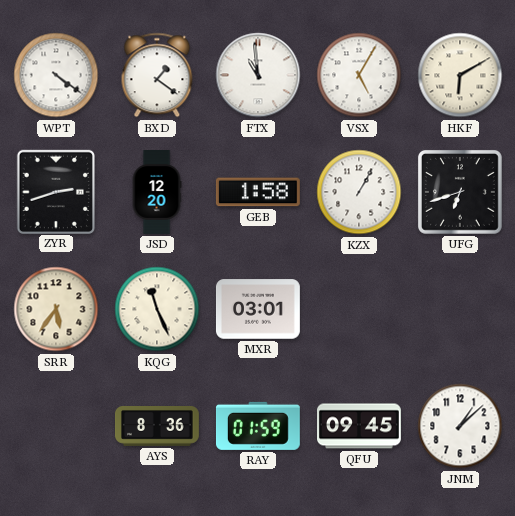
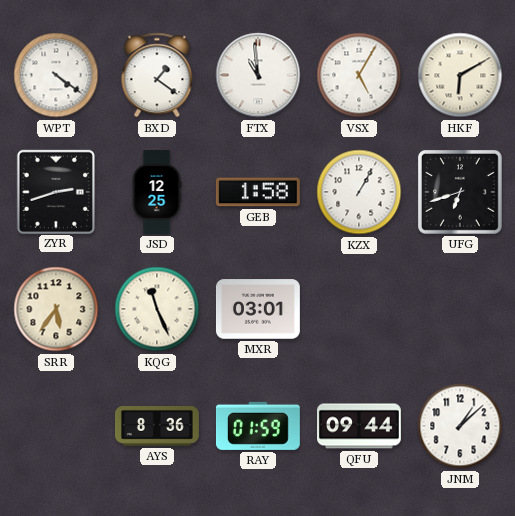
JSD: 12:20 -> 12:25 (157, 193)
QFU: 09:45 -> 09:44 (360, 426)
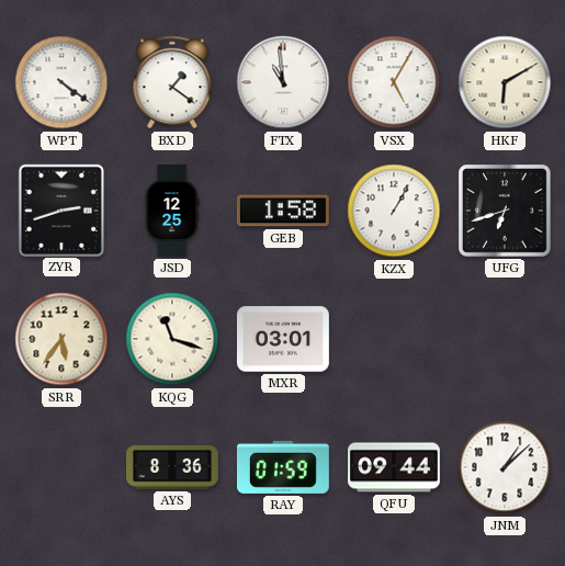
KQG: 11:26 -> 11:18 (172, 339)
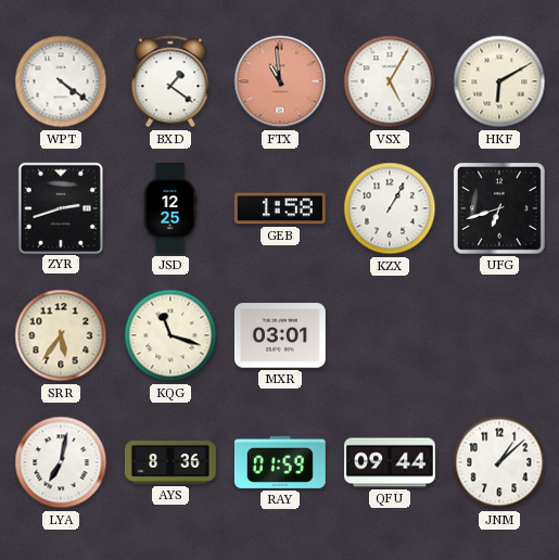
FTX dial: white -> salmon (280, 81)
LYA: none -> 7:02 (61, 462)
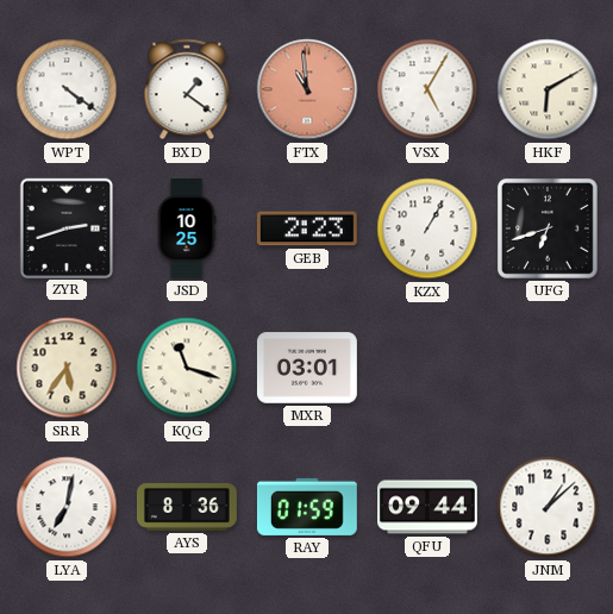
JSD: 12:25 -> 10:25 (187, 230)
GEB: 1:58 -> 2:23 (307, 228)
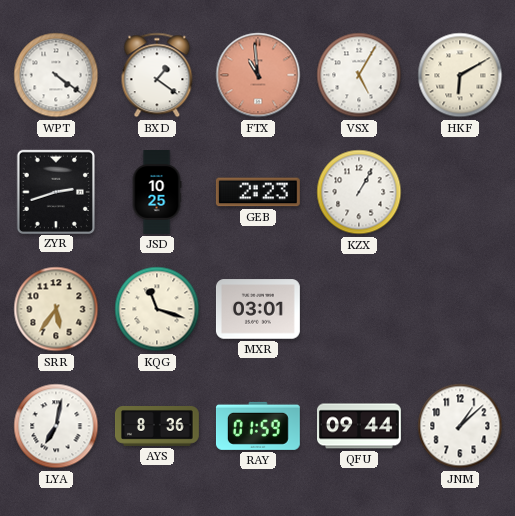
UFG: 6:42 -> none (548, 228)
